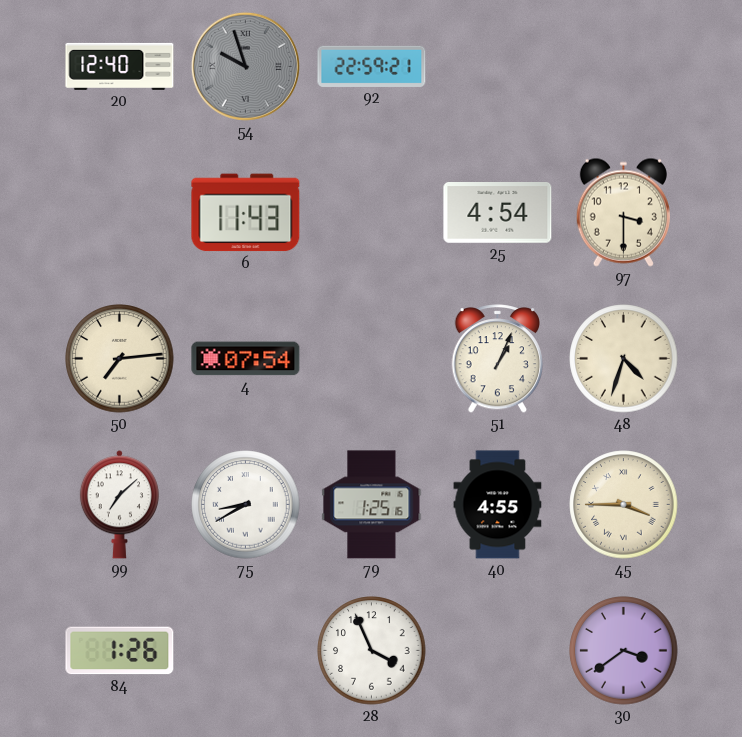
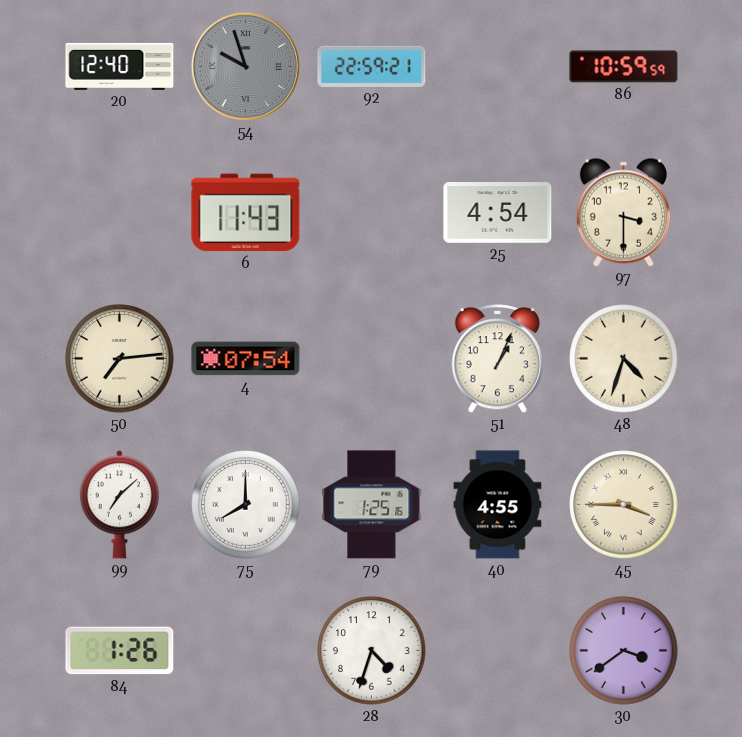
86: none -> 10:59 (624, 67)
75: 8:40 -> 8:00 (246, 505)
28: 3:56 -> 4:33 (372, 651)
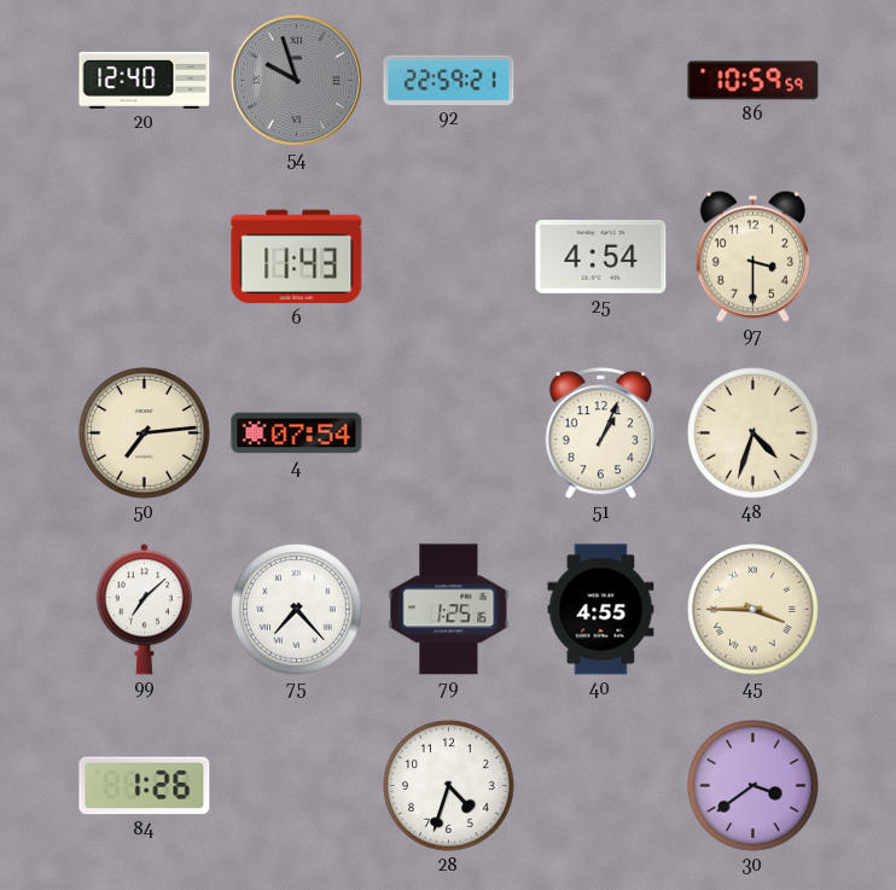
75: 8:00 -> 7:23 (297, 610)
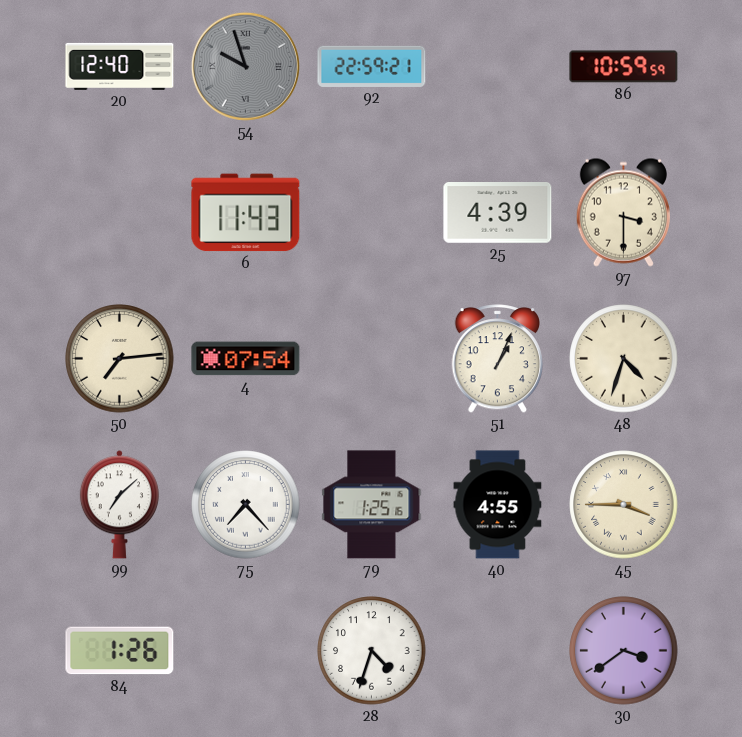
25: 4:54 -> 4:39 (498, 213)
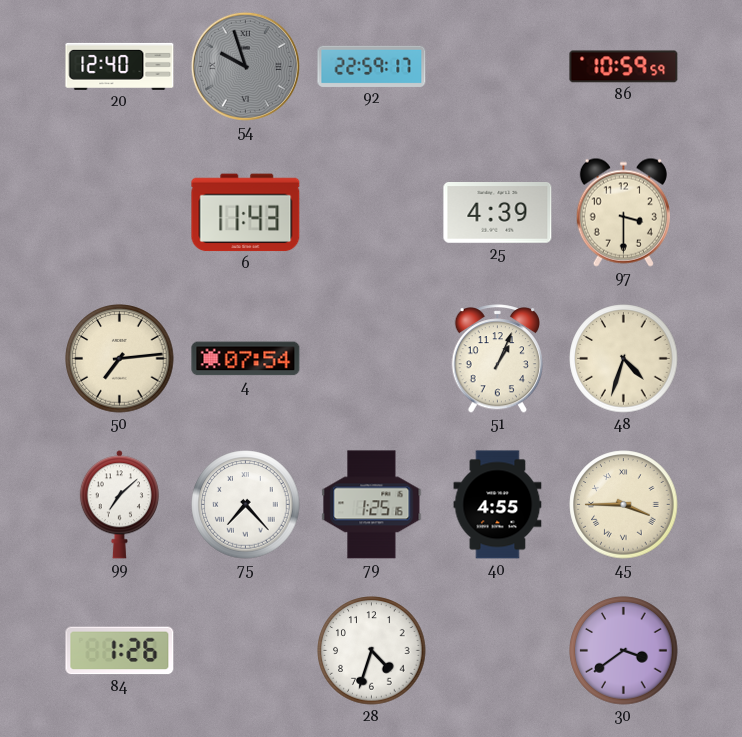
92: 22:59:21 -> 22:59:17 (372, 66)
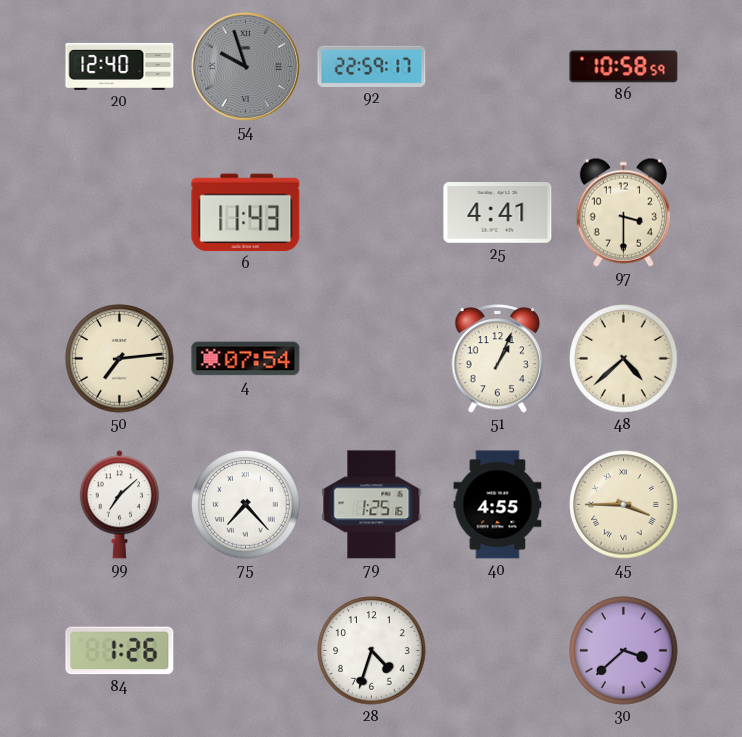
86: 10:59 -> 10:58 (624, 67)
25: 4:39 -> 4:41 (498, 213)
48: 4:33 -> 4:38 (624, 359)
30: 3:39 -> 3:38 (624, 651)
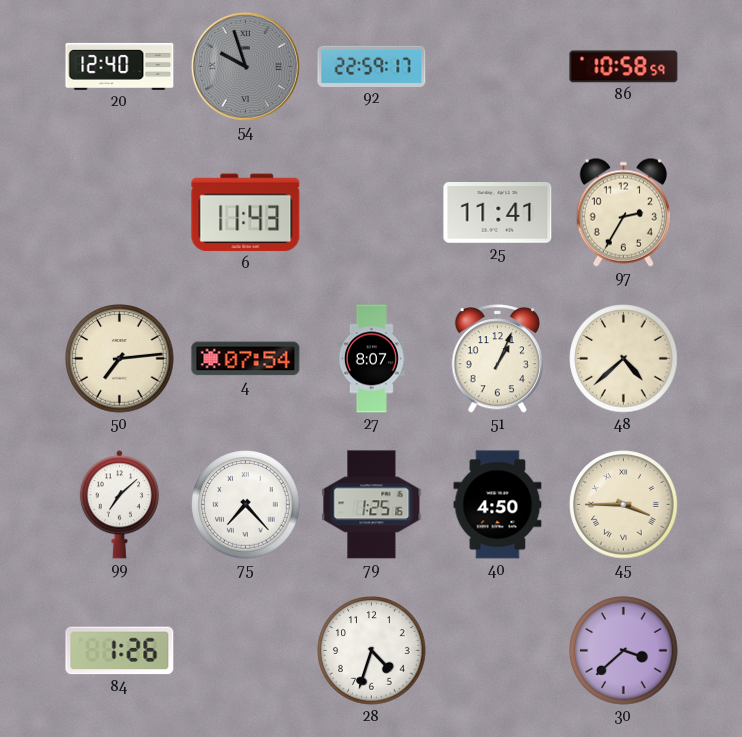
25: 4:41 -> 11:41 (498, 213)
97: 3:30 -> 2:35 (623, 212)
27: none -> 8:07 (371, 359)
40: 4:55 -> 4:50 (498, 505)
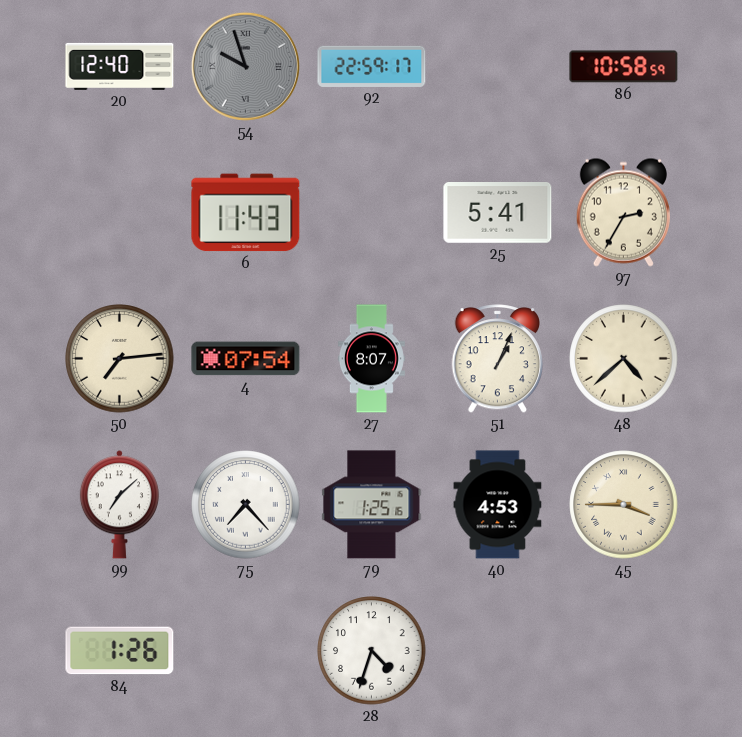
25: 11:41 -> 5:41 (498, 213)
40: 4:50 -> 4:53 (498, 505)
30: 3:38 -> none (624, 651)
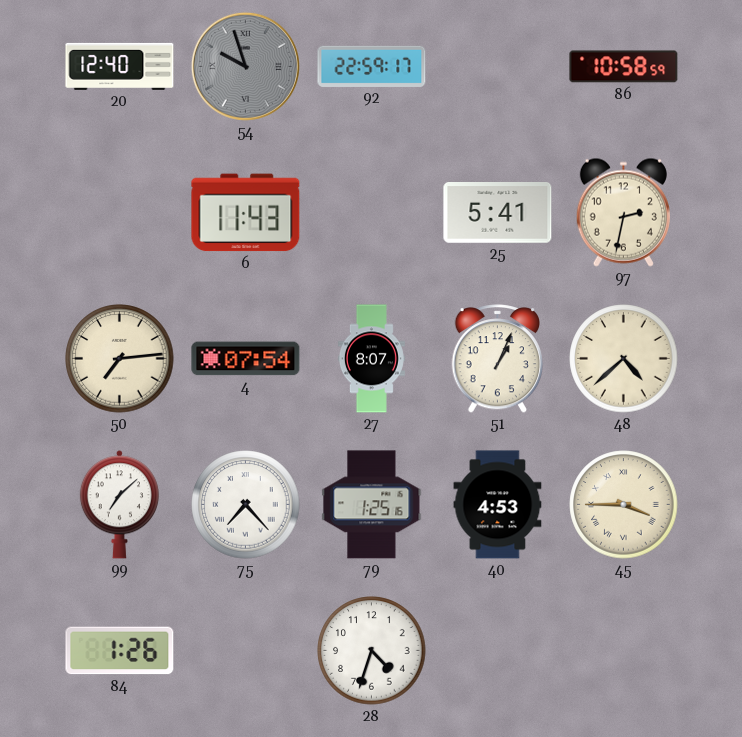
97: 2:35 -> 2:32 (623, 212)
